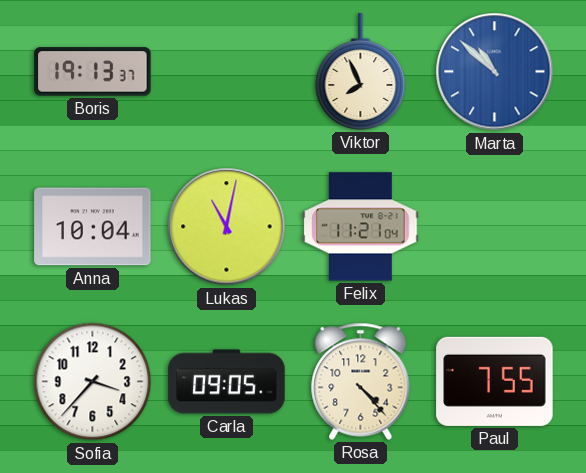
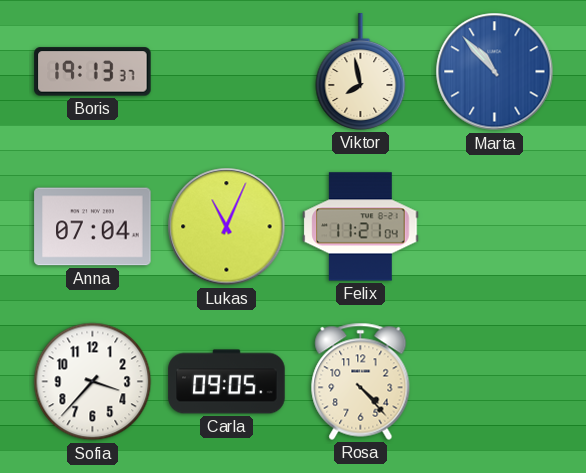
Viktor: 7:56 -> 7:58 (361, 72)
Marta: 10:52 -> 10:53 (495, 72)
Anna: 10:04 -> 07:04 (93, 227)
Lukas: 11:02 -> 11:04 (227, 227)
Paul: 7:55 -> none (495, 381)
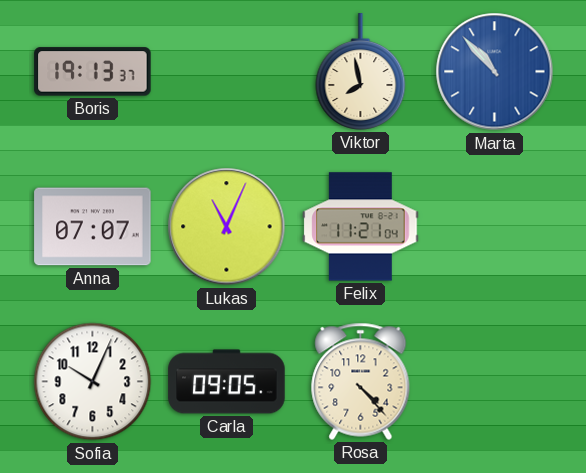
Anna: 07:04 -> 07:07 (93, 227)
Sofia: 3:37 -> 10:04 (93, 382)
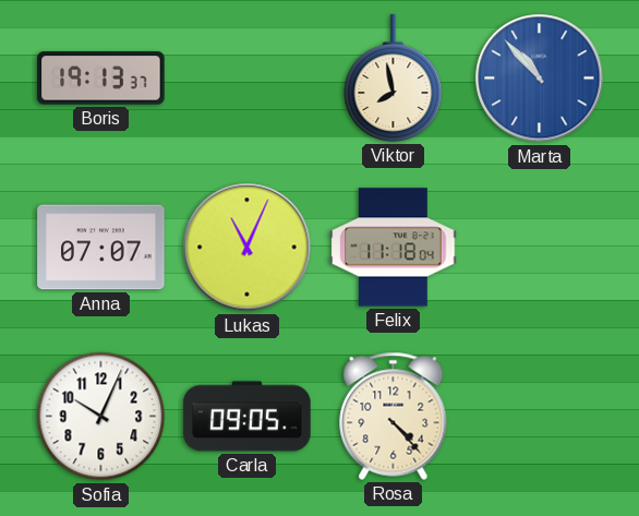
Felix: 11:21 -> 11:18 (394, 248)
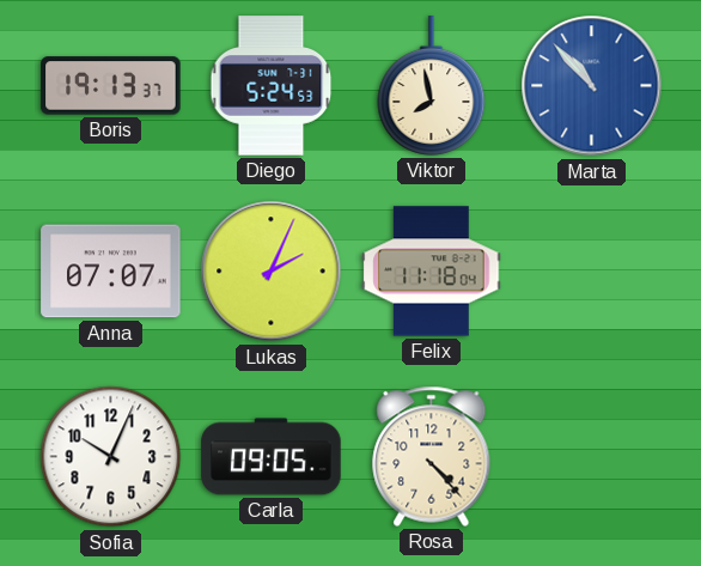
Diego: none -> 5:24 (272, 86)
Lukas: 11:04 -> 2:04 (272, 272)
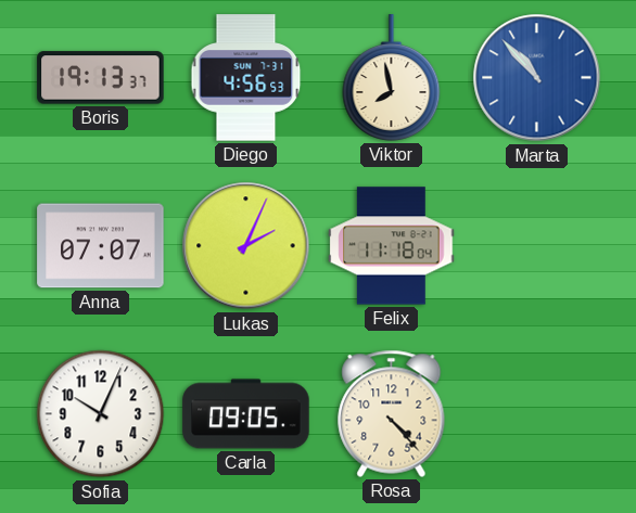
Diego: 5:24 -> 4:56 (246, 78)
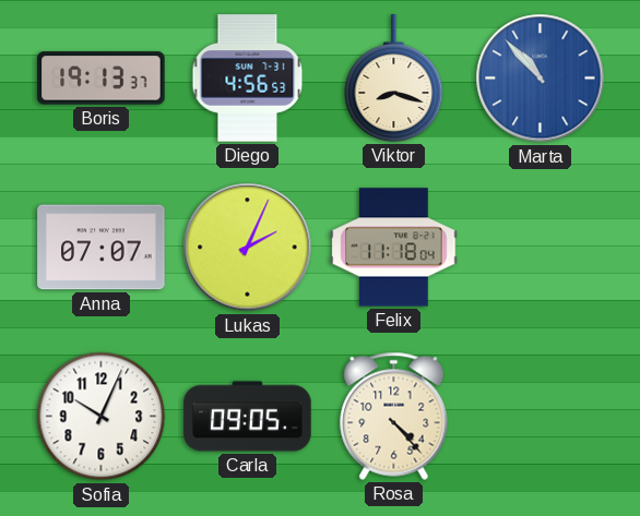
Viktor: 7:58 -> 8:18 (394, 79)
